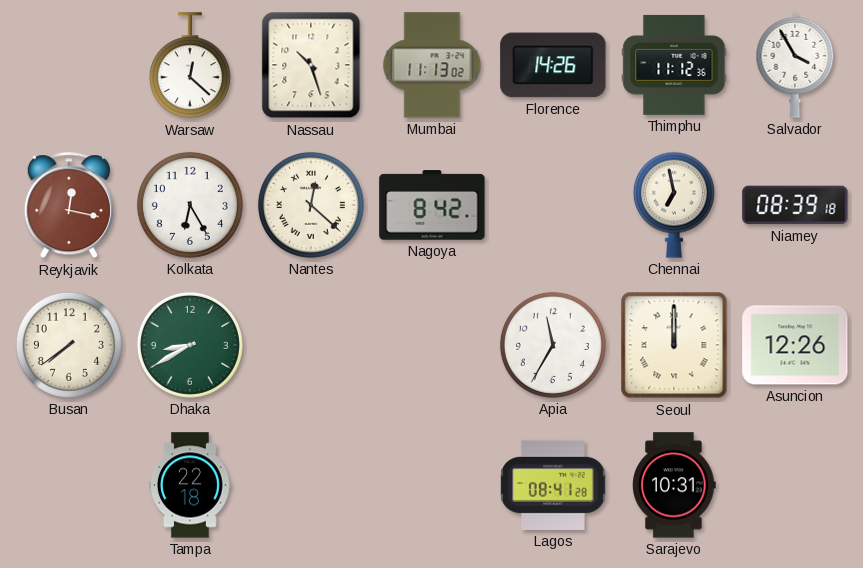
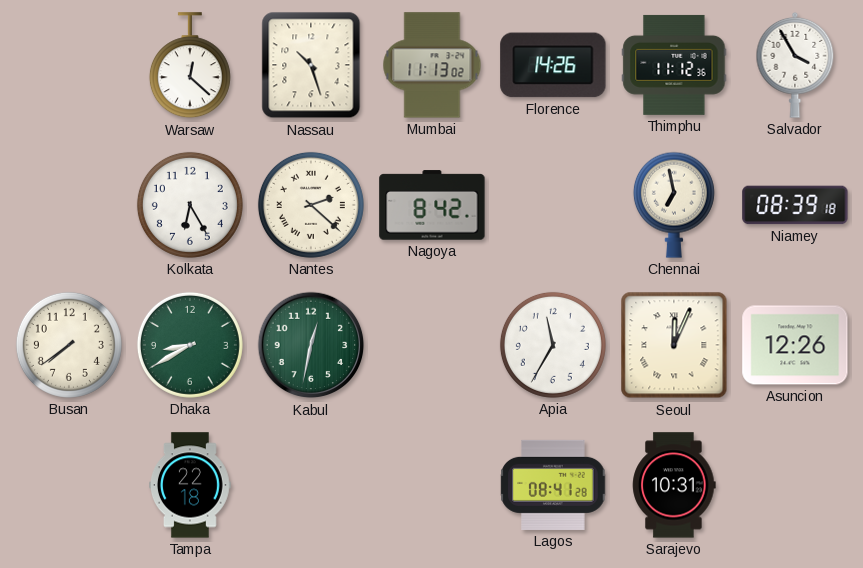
Reykjavik: 12:17 -> none (69, 206)
Nantes: 12:22 -> 2:22 (311, 205)
Kabul: none -> 12:32 (311, 345)
Seoul: 12:00 -> 12:04 (674, 345)
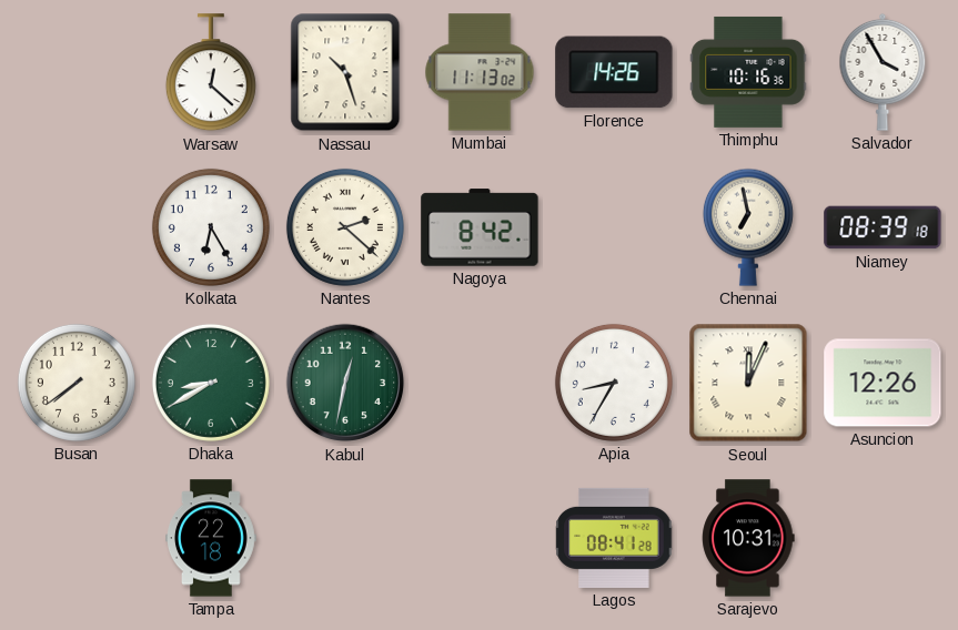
Thimphu: 11:12 -> 10:16 (748, 72)
Apia: 11:35 -> 8:35 (614, 383)
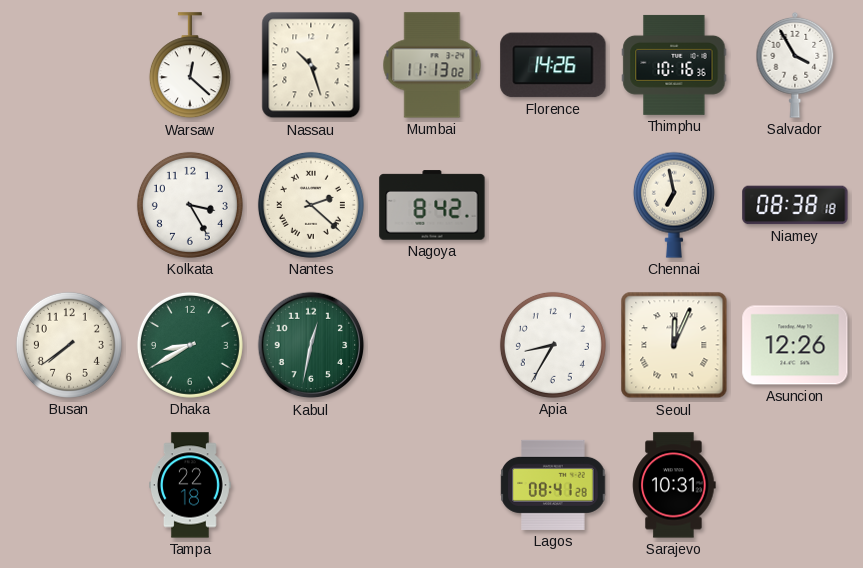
Kolkata: 6:25 -> 3:25 (190, 205)
Niamey: 08:39 -> 08:38 (795, 205)
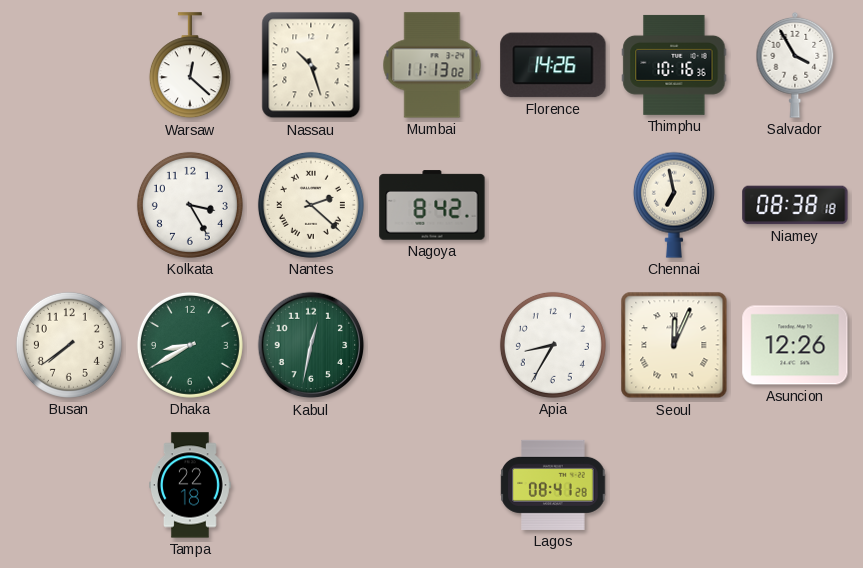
Sarajevo: 10:31 -> none (674, 485)
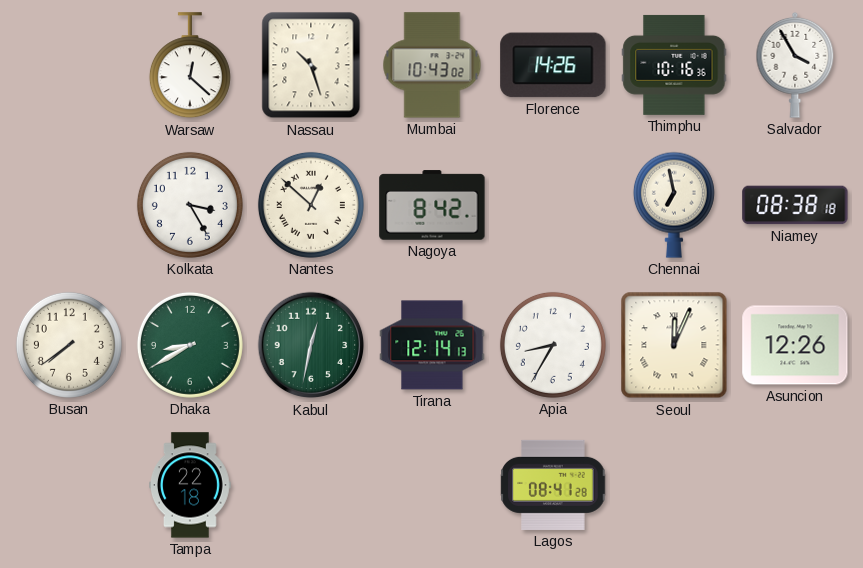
Mumbai: 11:13 -> 10:43 (432, 65)
Nantes: 2:22 -> 12:52 (311, 205)
Tirana: none -> 12:14 (432, 345)
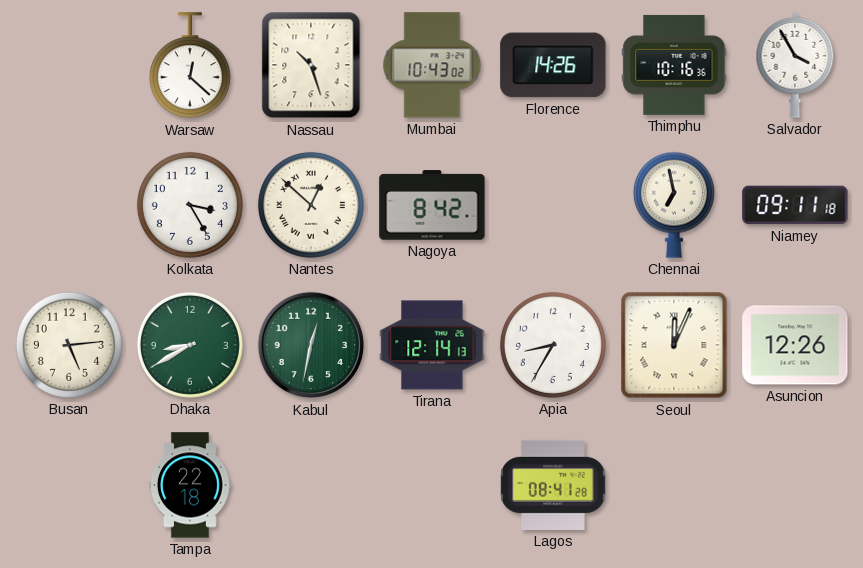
Niamey: 08:38 -> 09:11 (795, 205)
Busan: 7:39 -> 5:14 (69, 345)
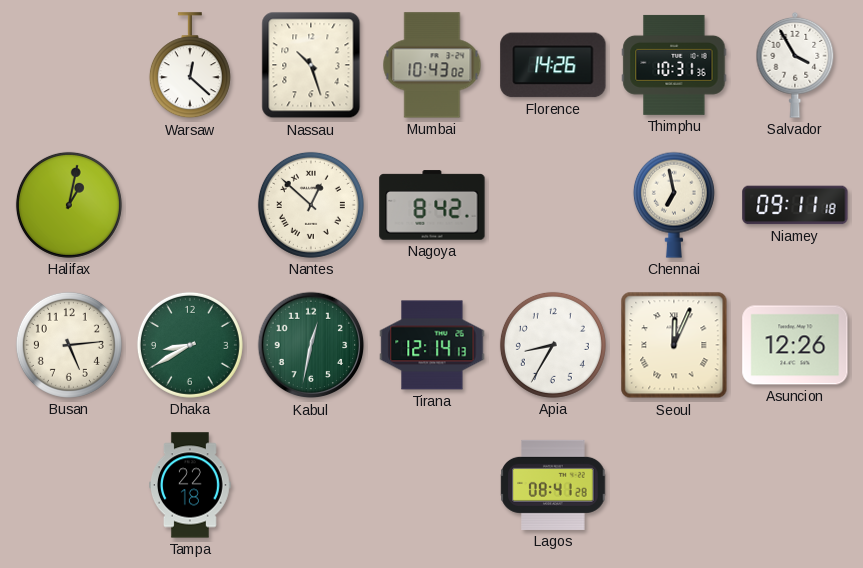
Thimphu: 10:16 -> 10:31 (674, 65)
Halifax: none -> 1:02 (69, 205)
Kolkata: 3:25 -> none (190, 205)
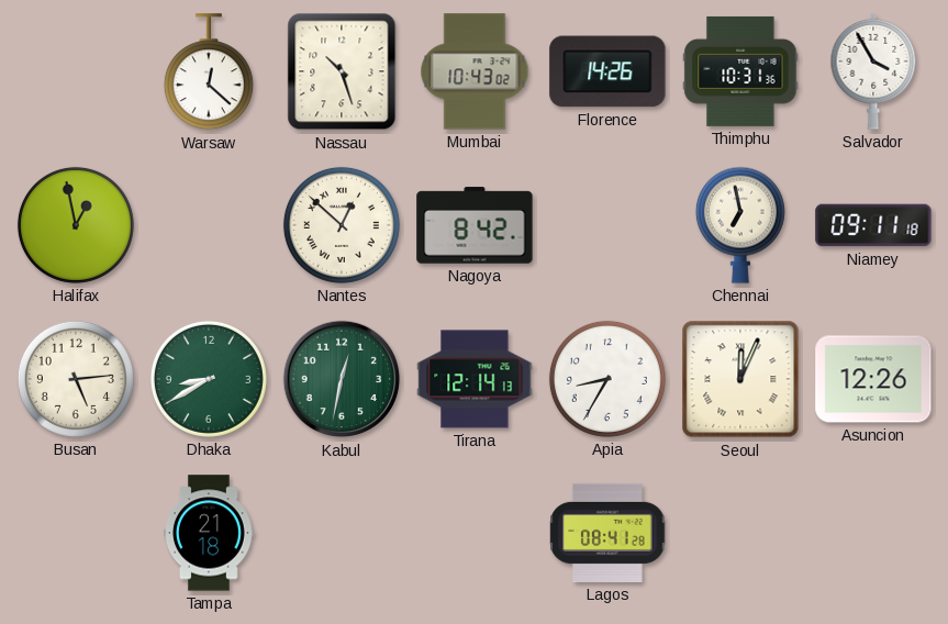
Halifax: 1:02 -> 12:58 (76, 225)
Tampa: 22:18 -> 21:18 (210, 533)
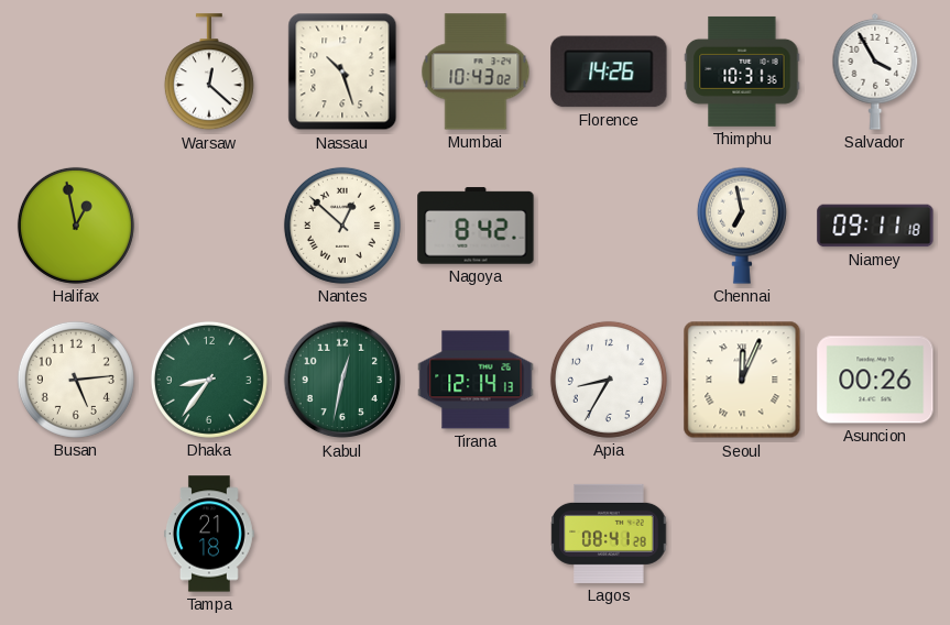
Dhaka: 8:40 -> 8:36 (209, 380)
Asuncion: 12:26 -> 00:26 (875, 380)
